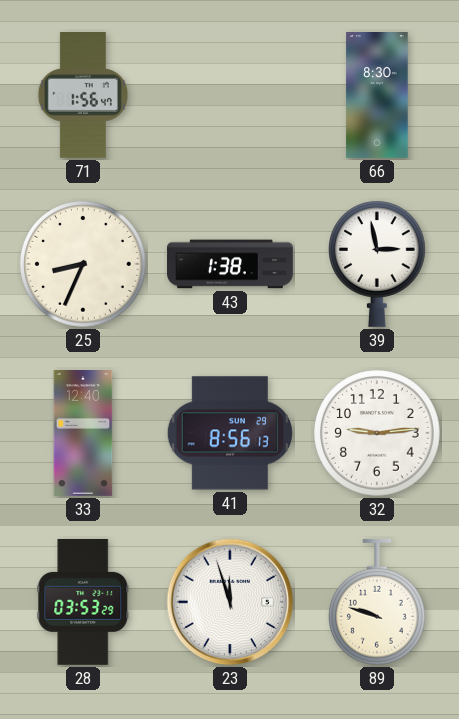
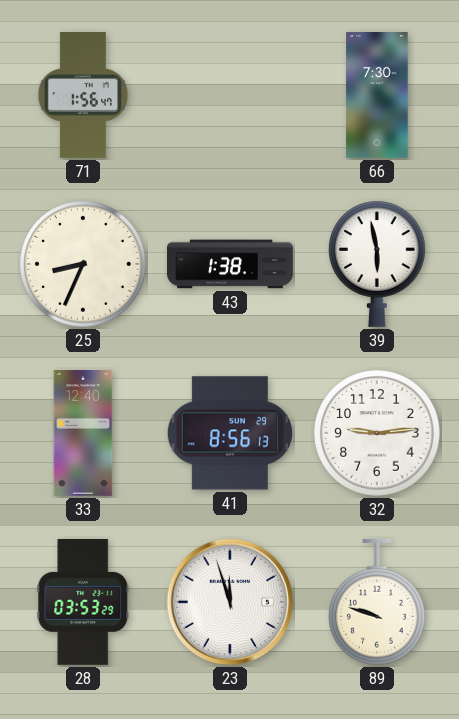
66: 8:30 -> 7:30 (377, 96)
39: 2:58 -> 5:58 (378, 264)
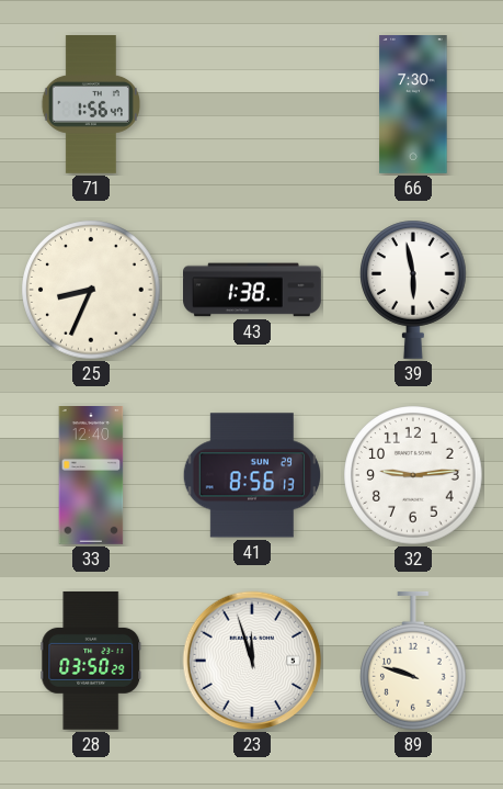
28: 03:53 -> 03:50 (91, 661)
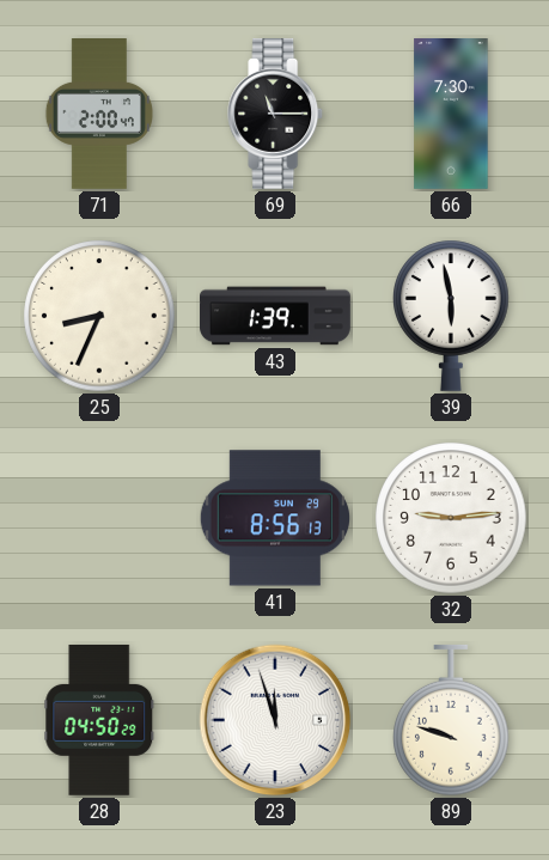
71: 1:56 -> 2:00 (99, 115)
69: none -> 11:15 (276, 114)
43: 1:38 -> 1:39 (276, 316)
33: 12:40 -> none (91, 476)
28: 03:50 -> 04:50 (99, 720)
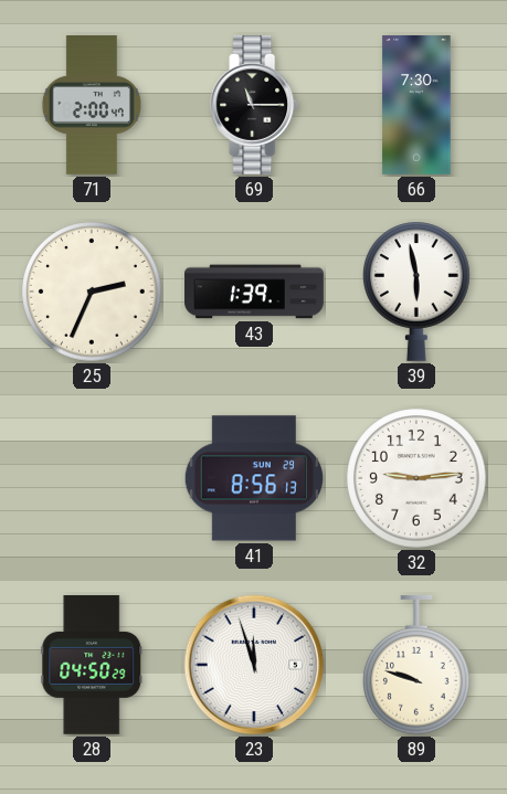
25: 8:34 -> 2:34 (92, 292)
